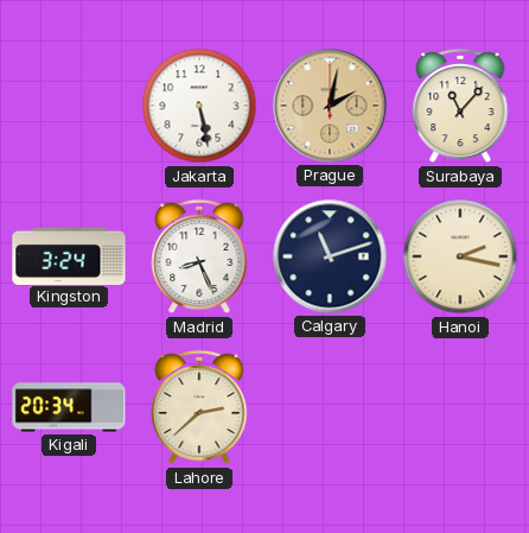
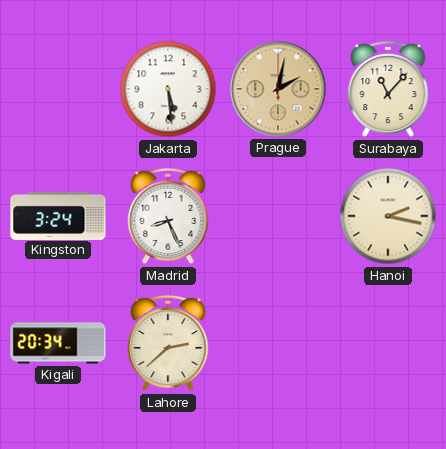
Jakarta: 5:28 -> 5:29 (168, 89)
Calgary: 11:12 -> none (330, 256)
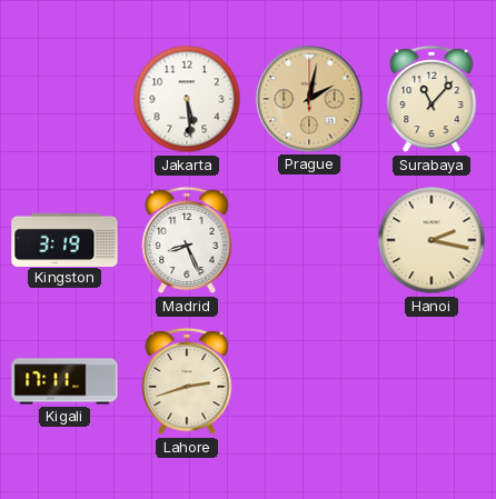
Kingston: 3:24 -> 3:19 (65, 239)
Kigali: 20:34 -> 17:11 (65, 381)
Lahore: 2:38 -> 2:42 (187, 381)
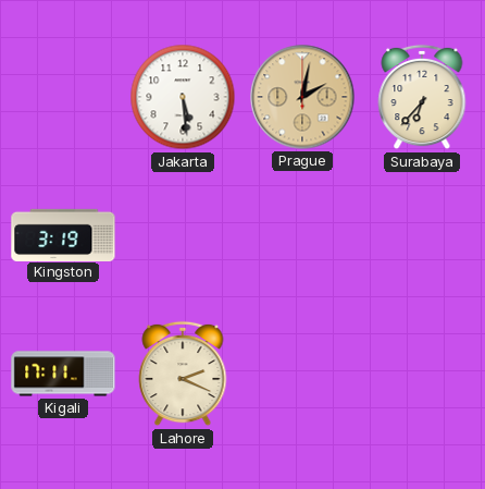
Surabaya: 11:07 -> 6:37 (422, 97)
Madrid: 8:26 -> none (187, 240)
Hanoi: 2:17 -> none (431, 240)
Lahore: 2:42 -> 2:19 (183, 374)
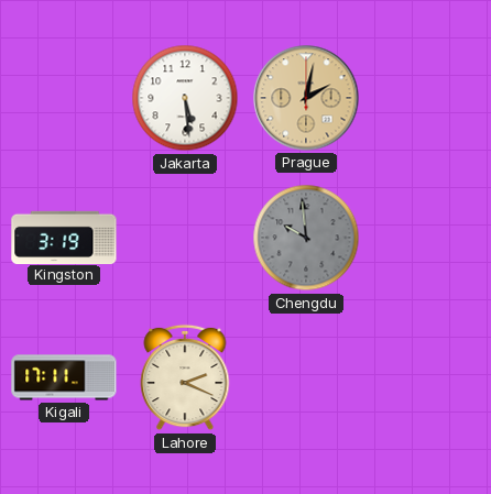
Surabaya: 6:37 -> none (422, 97)
Chengdu: none -> 9:59 (306, 238)
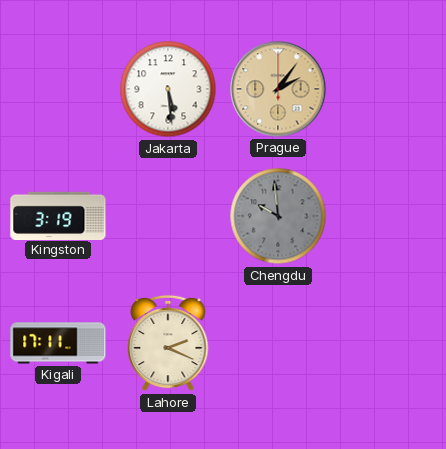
Prague: 2:02 -> 2:06 (278, 89)
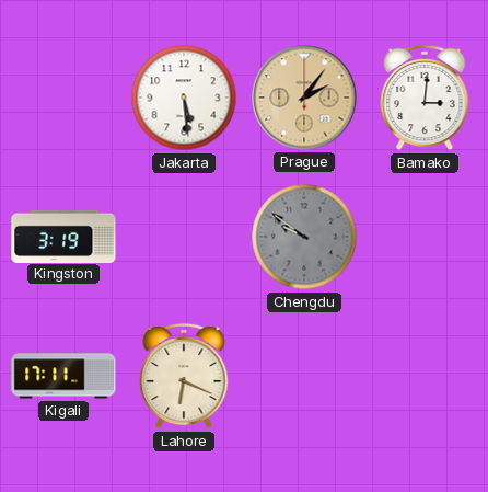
Bamako: none -> 3:01 (425, 98)
Chengdu: 9:59 -> 9:51 (304, 237)
Lahore: 2:19 -> 6:19 (184, 376)
